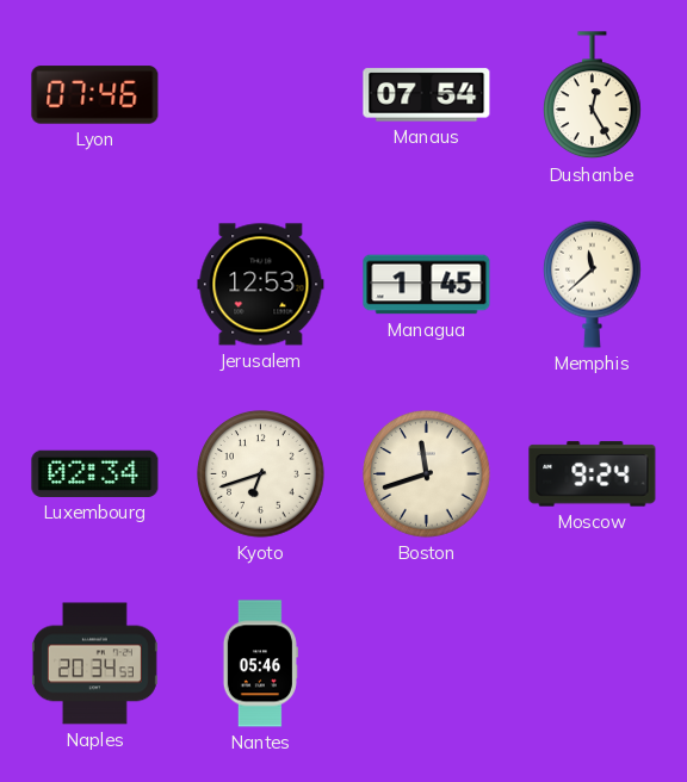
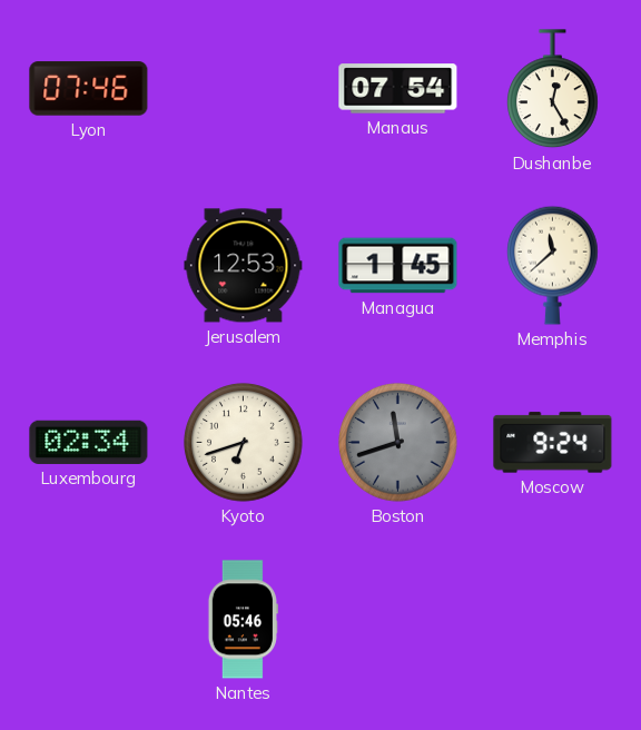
Boston dial: cream -> grey (398, 443)
Naples: 20:34 -> none (94, 664)
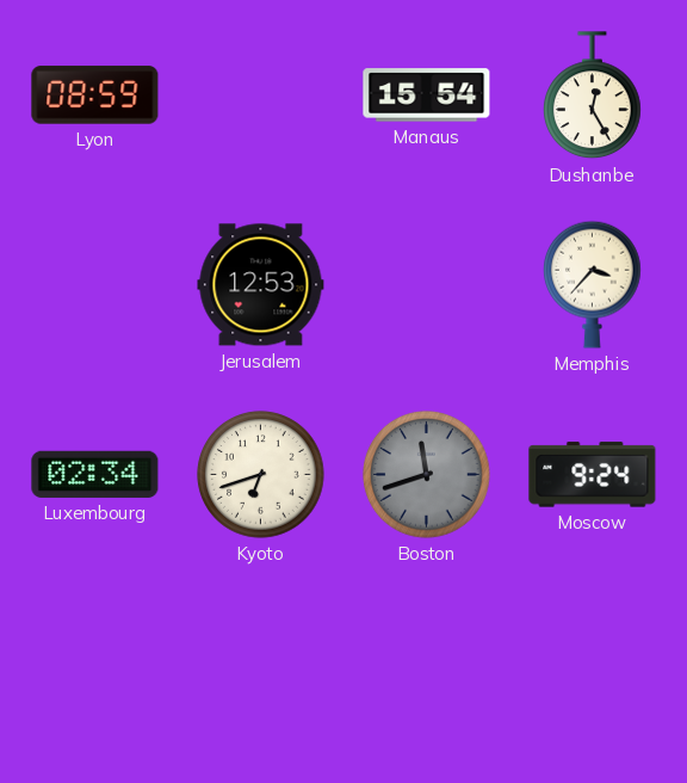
Lyon: 07:46 -> 08:59 (95, 95)
Manaus: 07:54 -> 15:54 (427, 95)
Managua: 1:45 -> none (398, 266)
Memphis: 11:38 -> 3:37 (593, 284)
Nantes: 05:46 -> none (243, 620)
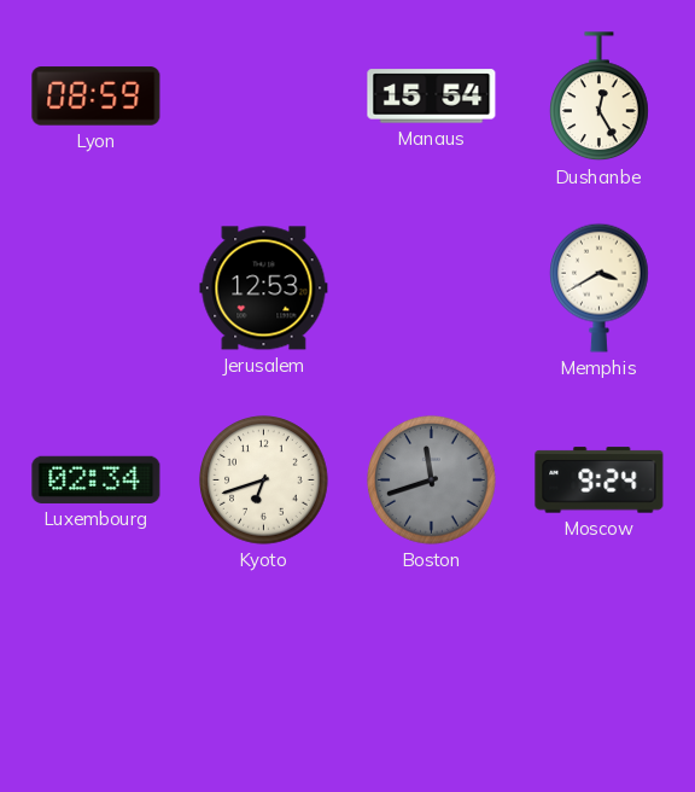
Memphis: 3:37 -> 3:40 (600, 287)
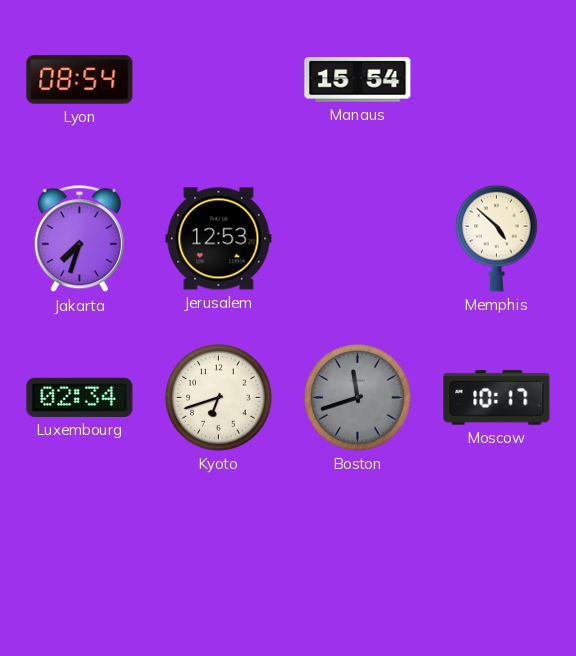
Lyon: 08:59 -> 08:54 (80, 80)
Dushanbe: 12:25 -> none (600, 97)
Jakarta: none -> 7:33 (79, 239)
Memphis: 3:40 -> 4:52 (497, 238)
Moscow: 9:24 -> 10:17 (497, 398)
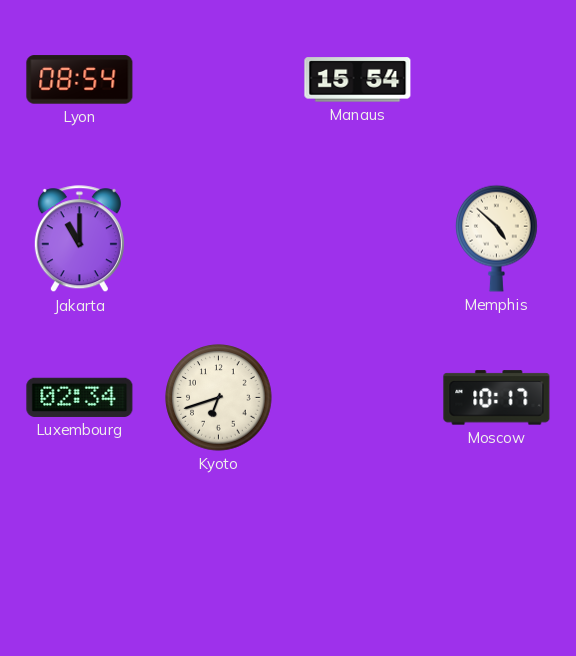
Jakarta: 7:33 -> 11:00 (79, 239)
Jerusalem: 12:53 -> none (219, 239)
Boston: 11:42 -> none (358, 398)
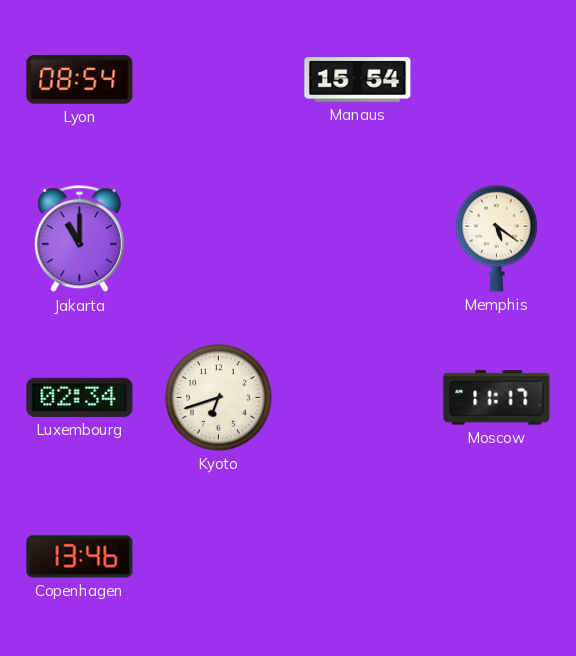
Memphis: 4:52 -> 5:21 (497, 238)
Moscow: 10:17 -> 11:17 (497, 398)
Copenhagen: none -> 13:46 (80, 557)
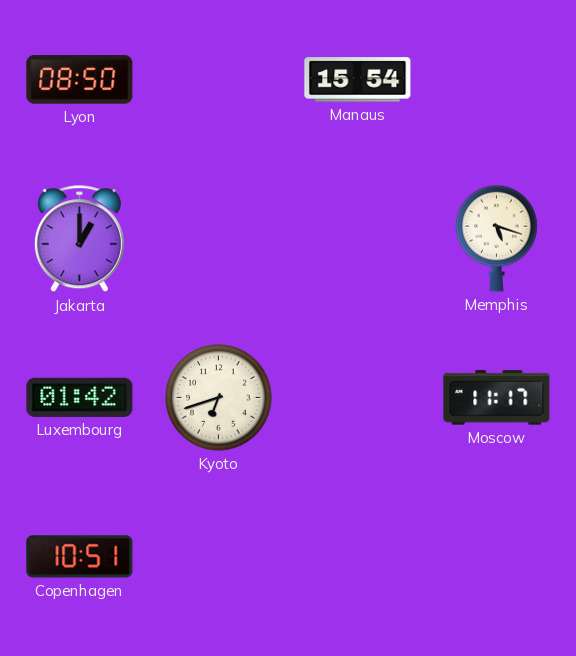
Lyon: 08:54 -> 08:50 (80, 80)
Jakarta: 11:00 -> 1:00 (79, 239)
Memphis: 5:21 -> 5:18 (497, 238)
Luxembourg: 02:34 -> 01:42 (80, 397)
Copenhagen: 13:46 -> 10:51 (80, 557)
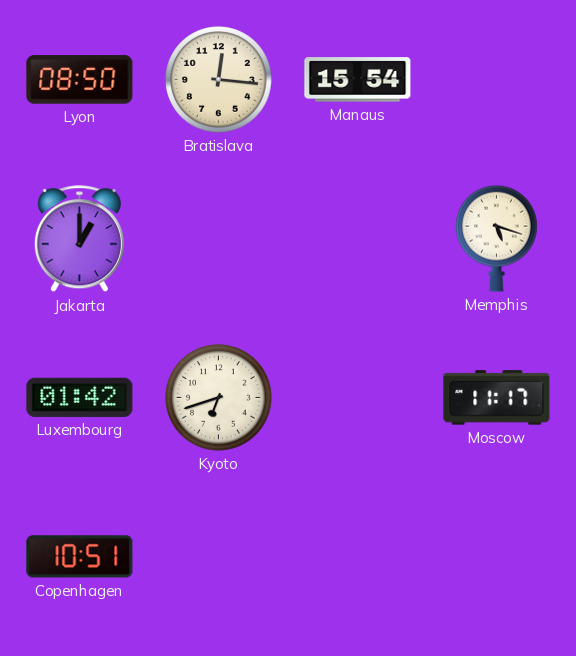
Bratislava: none -> 12:16 (219, 80)
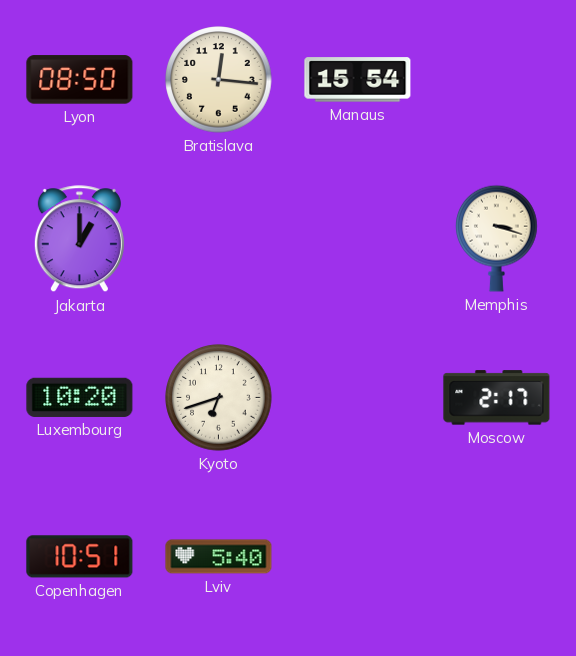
Memphis: 5:18 -> 3:18 (497, 238)
Luxembourg: 01:42 -> 10:20 (80, 397)
Moscow: 11:17 -> 2:17 (497, 398)
Lviv: none -> 5:40 (219, 557)
